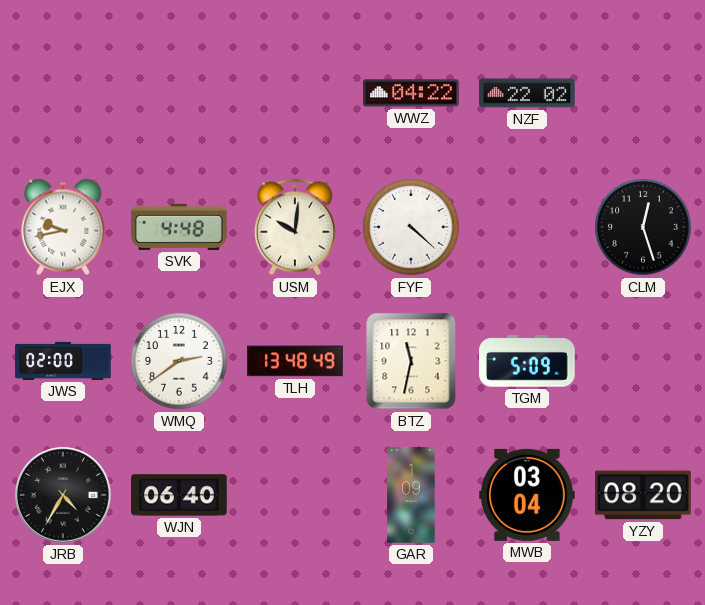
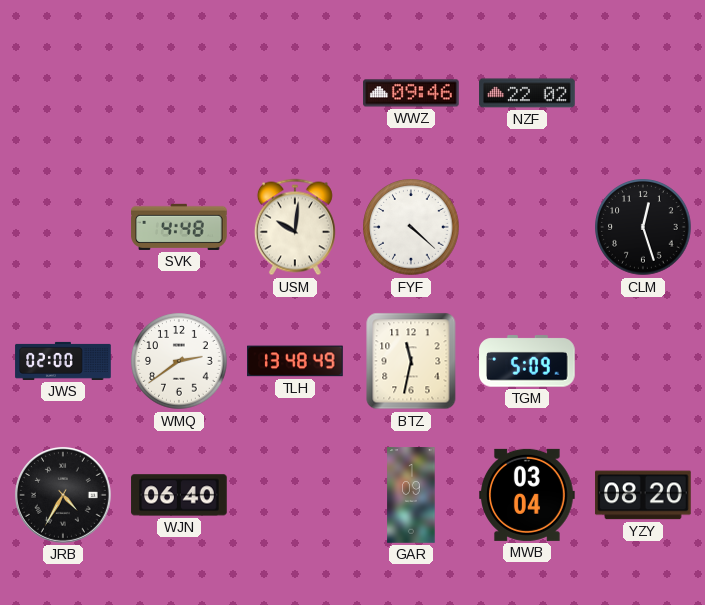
WWZ: 04:22 -> 09:46 (411, 93)
EJX: 9:43 -> none (63, 227)
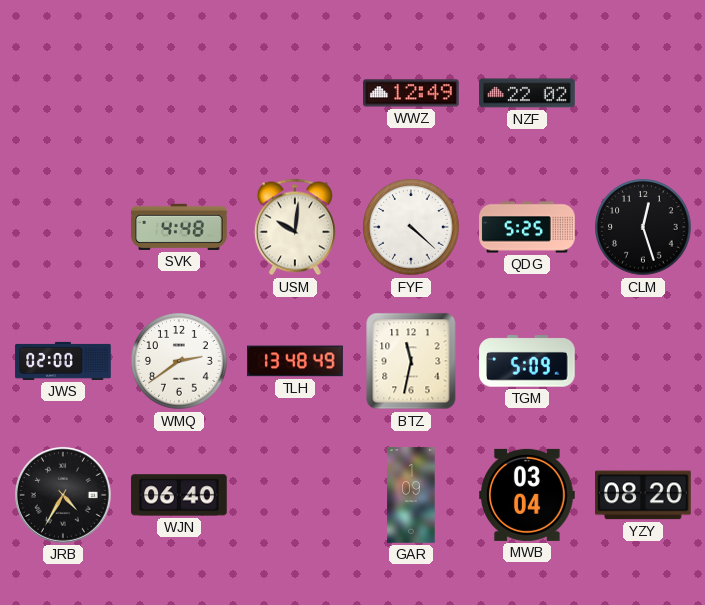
WWZ: 09:46 -> 12:49 (411, 93)
QDG: none -> 5:25 (527, 227)
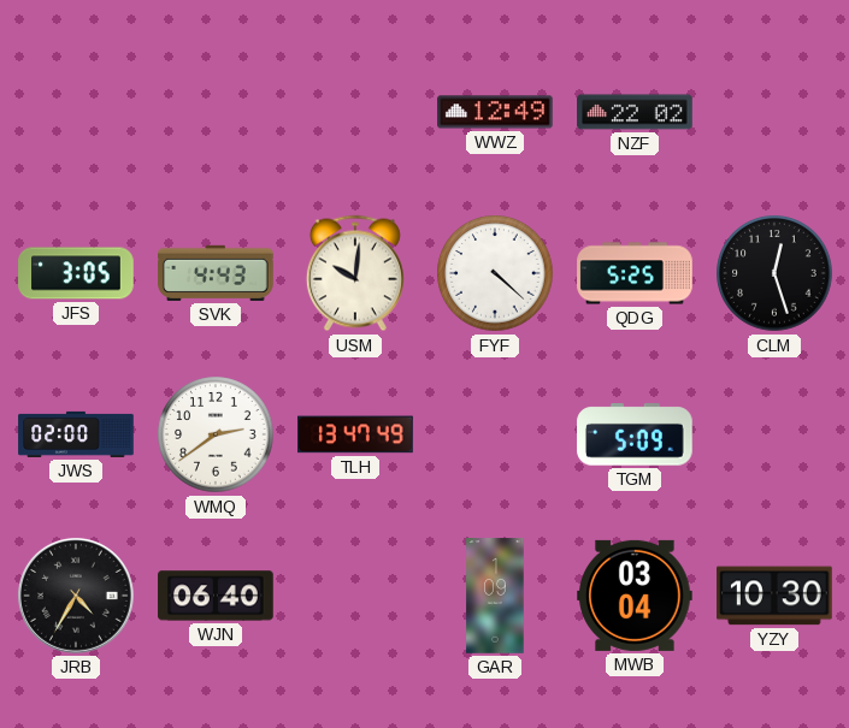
JFS: none -> 3:05 (76, 273)
SVK: 4:48 -> 4:43 (216, 273)
TLH: 13:48 -> 13:47 (355, 434)
BTZ: 11:32 -> none (411, 361)
YZY: 08:20 -> 10:30 (774, 596)
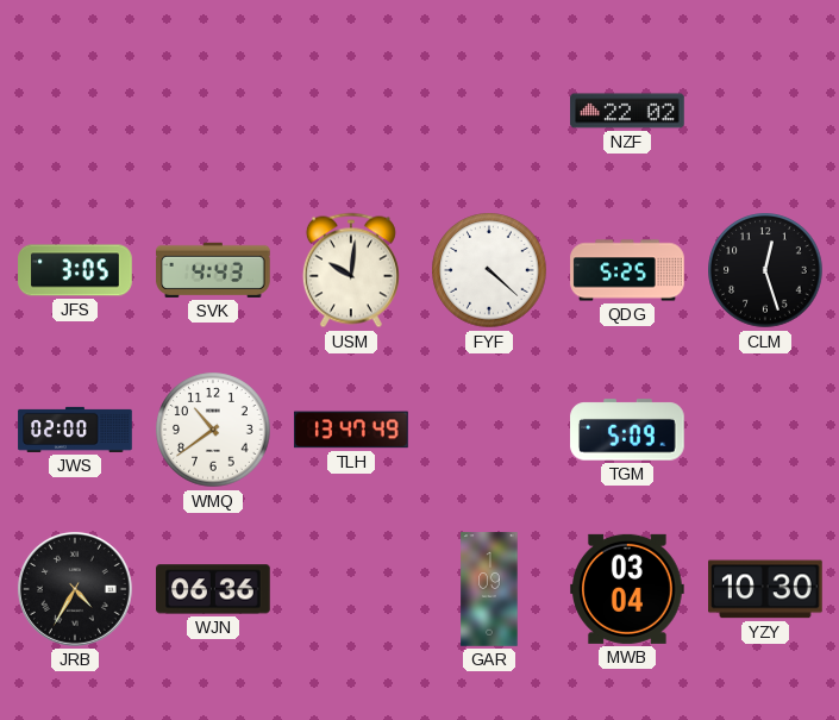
WWZ: 12:49 -> none (495, 112)
WMQ: 2:39 -> 10:39 (213, 430)
WJN: 06:40 -> 06:36 (213, 589)
